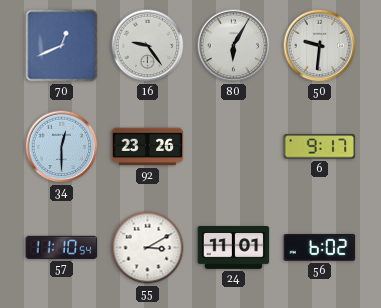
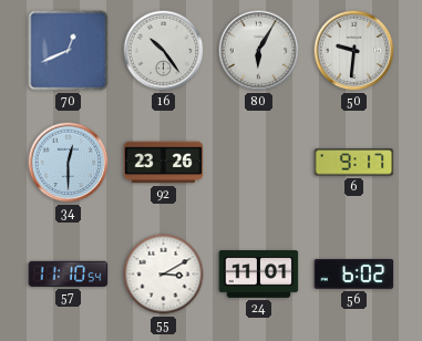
16: 9:24 -> 10:24 (164, 51)
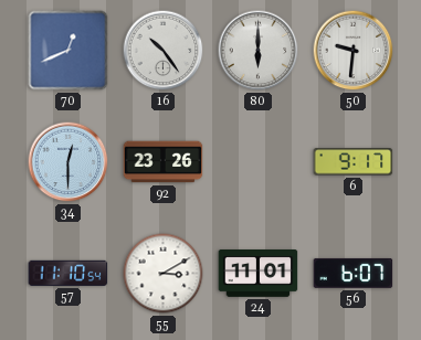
80: 6:05 -> 6:00 (259, 51)
56: 6:02 -> 6:07 (354, 273)
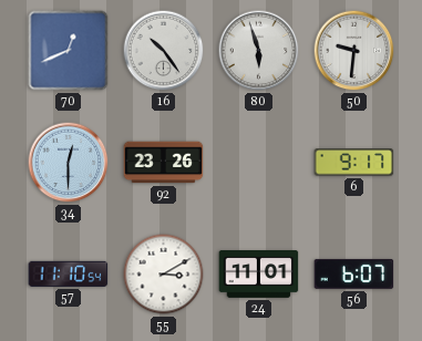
80: 6:00 -> 5:57 (259, 51)
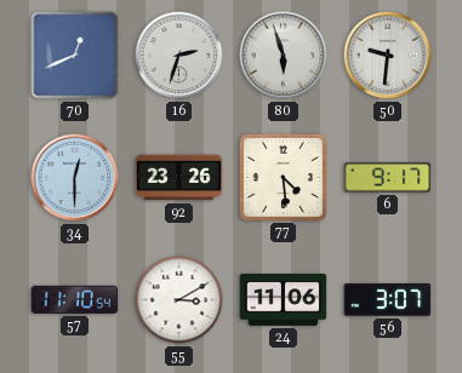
16: 10:24 -> 2:33 (179, 56)
77: none -> 4:29 (283, 177)
24: 11:01 -> 11:06 (284, 300)
56: 6:07 -> 3:07 (388, 299)
